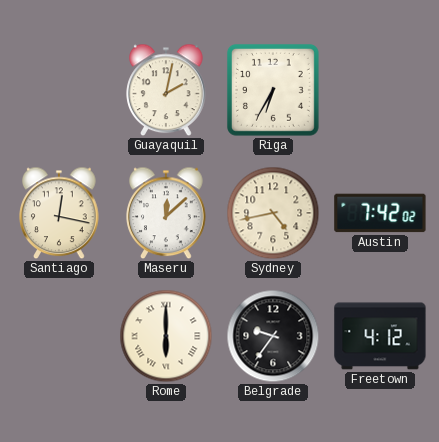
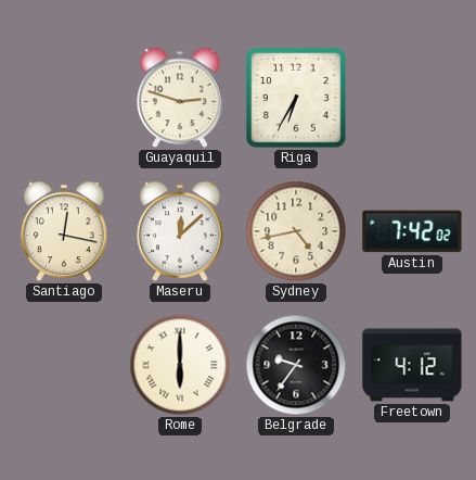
Guayaquil: 2:02 -> 2:48 (180, 98)
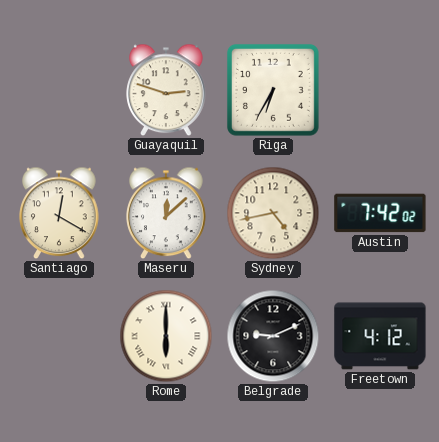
Santiago: 12:17 -> 12:20 (59, 213)
Belgrade: 9:36 -> 9:11 (273, 336)
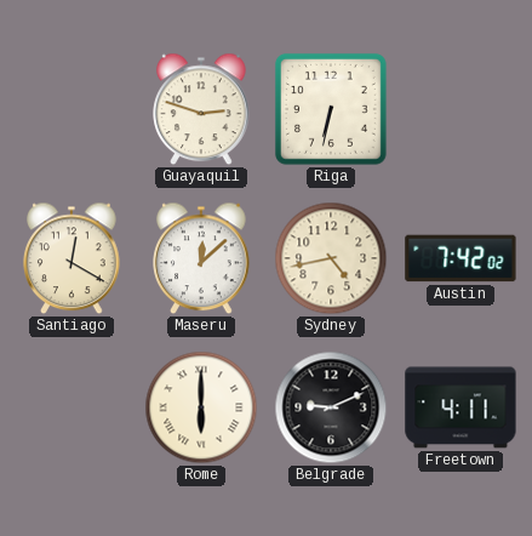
Riga: 6:35 -> 6:32 (331, 109)
Freetown: 4:12 -> 4:11 (461, 407)
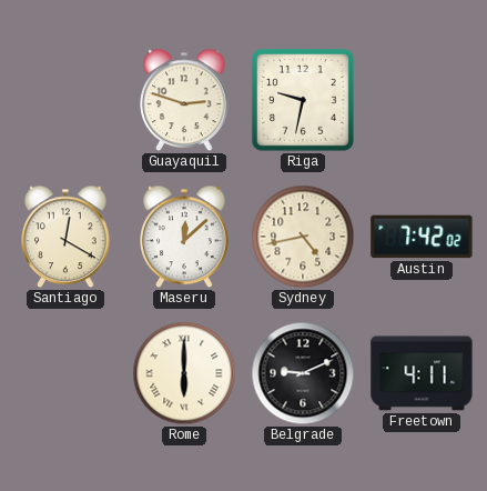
Riga: 6:32 -> 9:32 (303, 100)
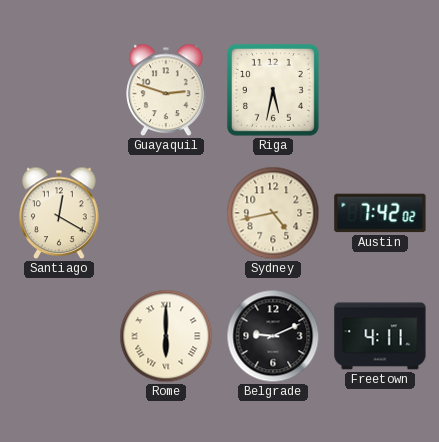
Riga: 9:32 -> 5:32 (273, 90)
Maseru: 12:08 -> none (184, 237)
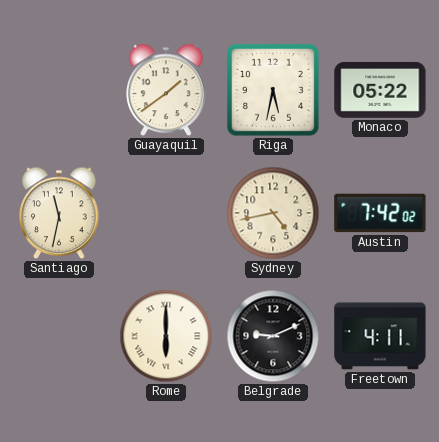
Guayaquil: 2:48 -> 1:39 (166, 90)
Monaco: none -> 05:22 (380, 90)
Santiago: 12:20 -> 11:32 (59, 213)
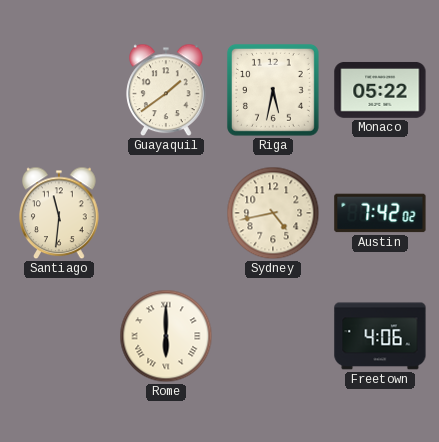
Santiago: 11:32 -> 11:31 (59, 213)
Belgrade: 9:11 -> none (273, 336)
Freetown: 4:11 -> 4:06 (380, 336)
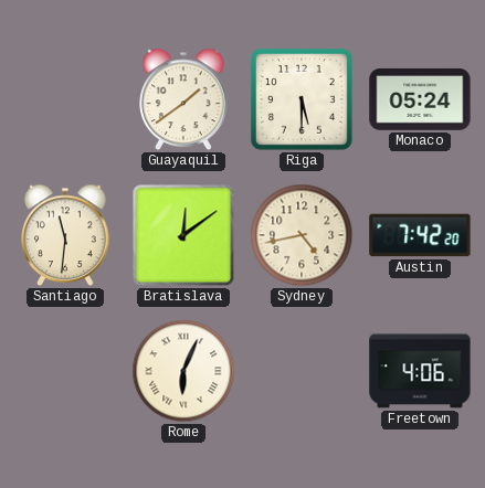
Riga: 5:32 -> 5:30 (302, 99)
Monaco: 05:22 -> 05:24 (420, 99)
Bratislava: none -> 12:09 (183, 235)
Austin: 7:42:02 -> 7:42:20 (420, 235)
Rome: 6:00 -> 6:04 (183, 371)
